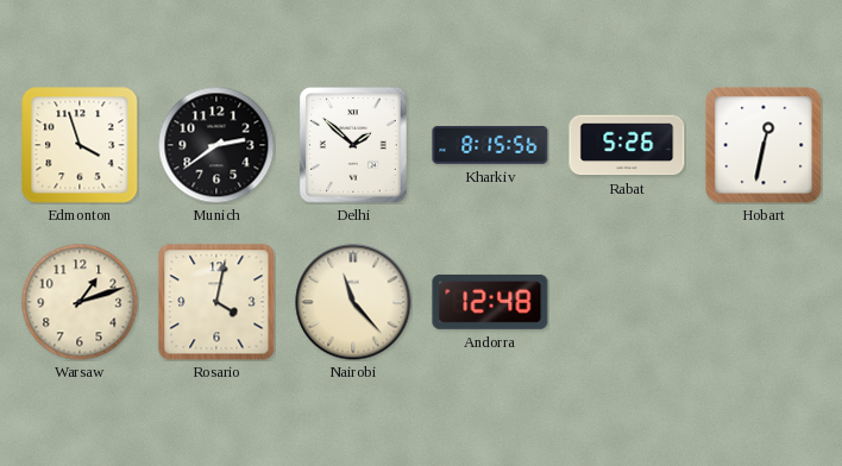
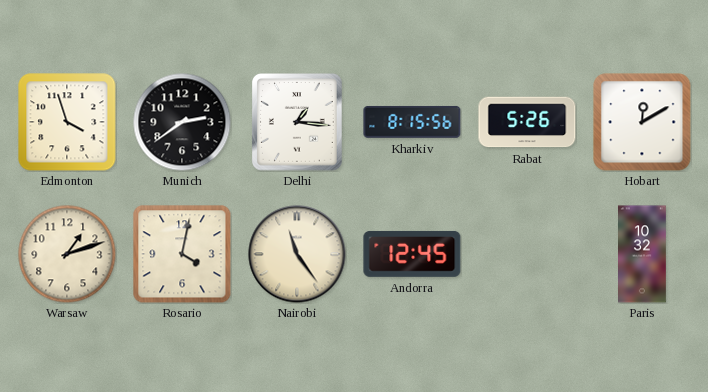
Delhi: 1:52 -> 1:16 (298, 123)
Hobart: 12:32 -> 12:10 (642, 122)
Nairobi: 11:23 -> 11:24 (297, 254)
Andorra: 12:48 -> 12:45 (412, 254)
Paris: none -> 10:32 (643, 254)
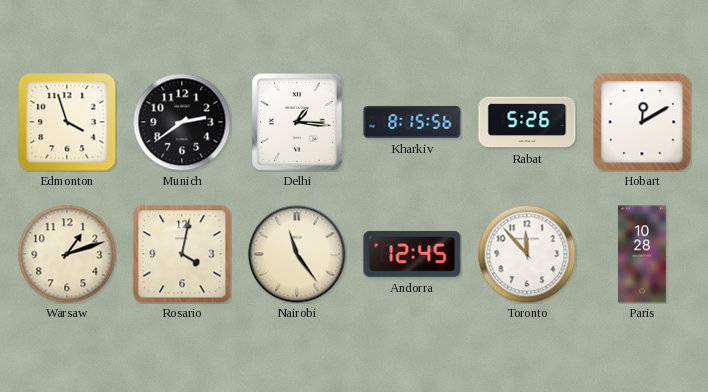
Toronto: none -> 11:53 (527, 254)
Paris: 10:32 -> 10:28 (643, 254)
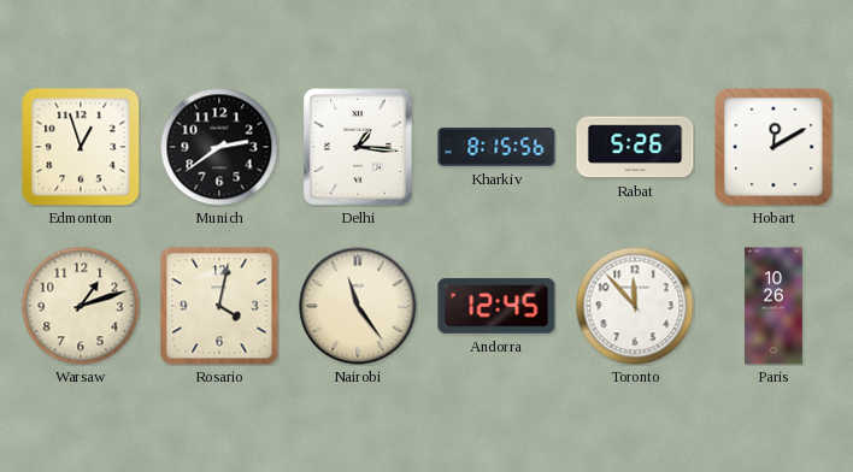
Edmonton: 3:57 -> 12:57 (81, 147)
Paris: 10:28 -> 10:26 (775, 306)
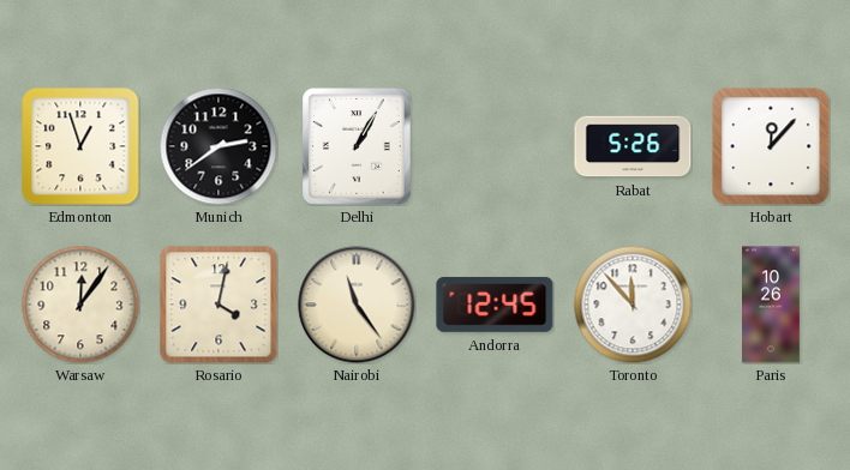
Delhi: 1:16 -> 1:05 (358, 147)
Kharkiv: 8:15 -> none (496, 147)
Hobart: 12:10 -> 12:07 (771, 146)
Warsaw: 1:12 -> 12:06 (80, 305)
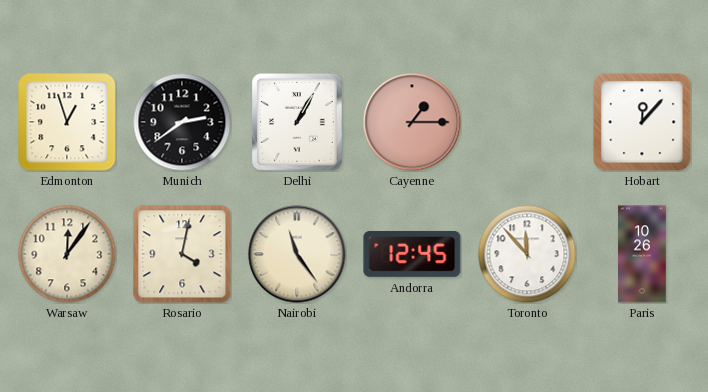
Cayenne: none -> 1:15 (412, 122)
Rabat: 5:26 -> none (633, 146)
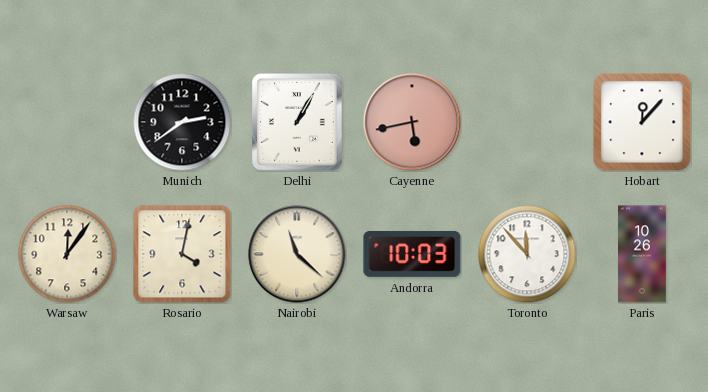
Edmonton: 12:57 -> none (67, 122)
Cayenne: 1:15 -> 5:43 (412, 122)
Nairobi: 11:24 -> 11:22 (297, 254)
Andorra: 12:45 -> 10:03 (412, 254)
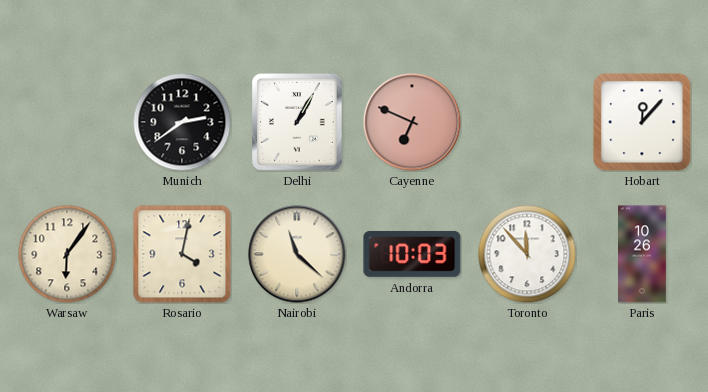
Cayenne: 5:43 -> 6:49 (412, 122)
Warsaw: 12:06 -> 6:06 (67, 254)
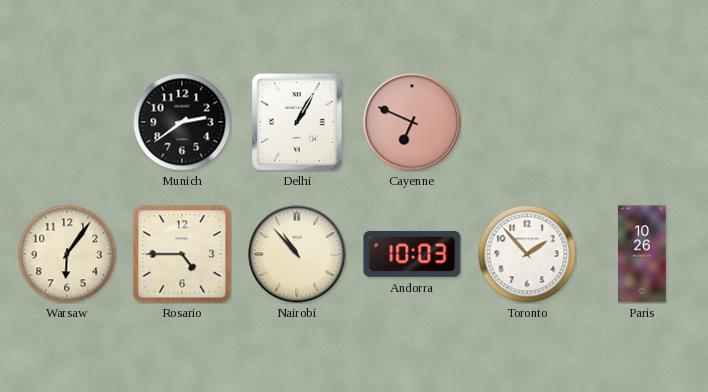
Hobart: 12:07 -> none (642, 122)
Rosario: 4:02 -> 4:45 (182, 254)
Nairobi: 11:22 -> 10:53 (297, 254)
Toronto: 11:53 -> 1:53 (527, 254)
